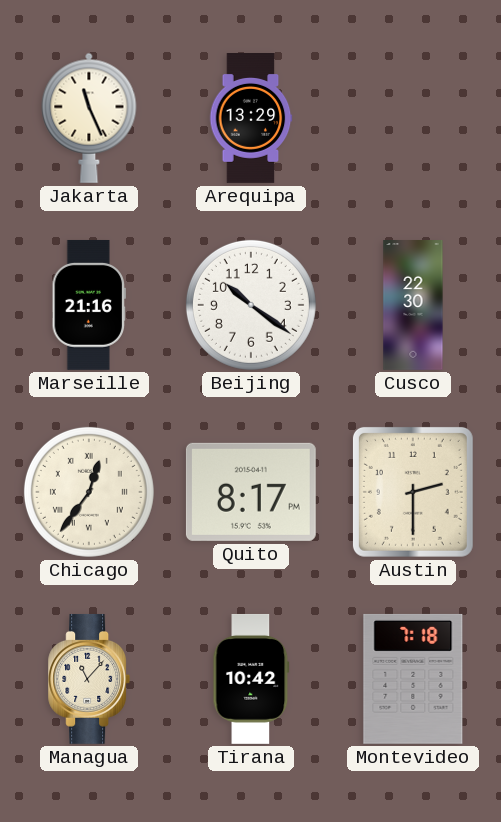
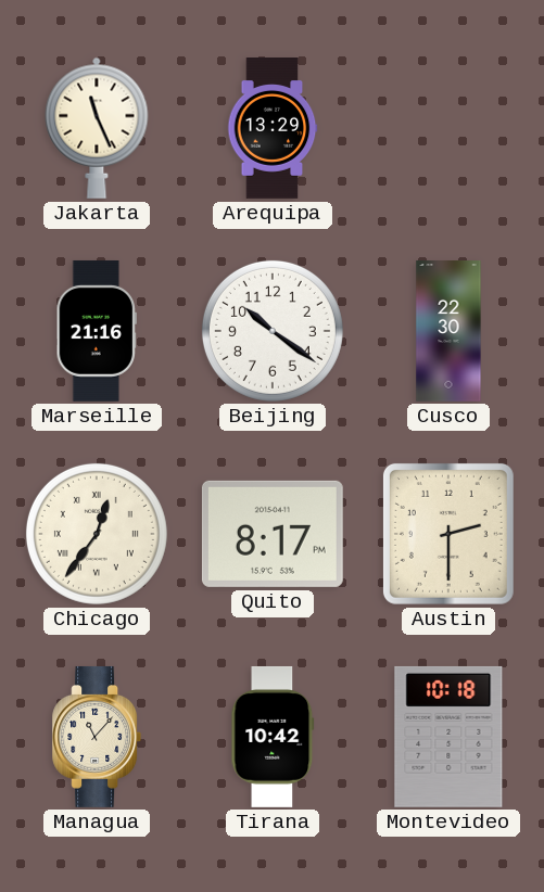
Montevideo: 7:18 -> 10:18 (448, 737)
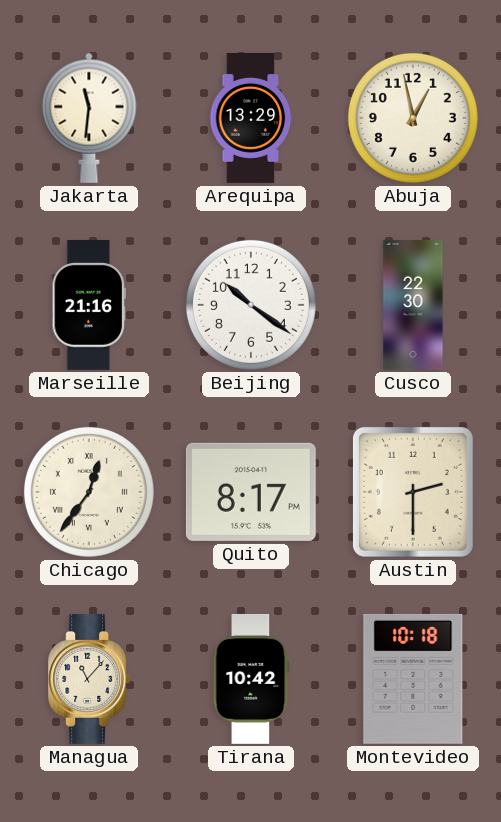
Jakarta: 11:26 -> 11:31 (89, 118)
Abuja: none -> 12:58 (413, 118)
